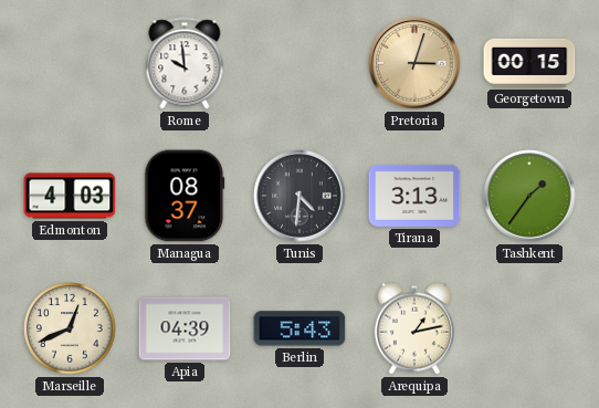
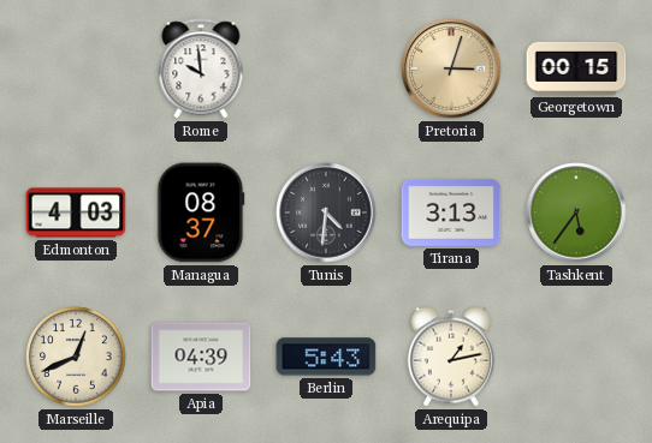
Tashkent: 1:36 -> 5:36 (576, 212)
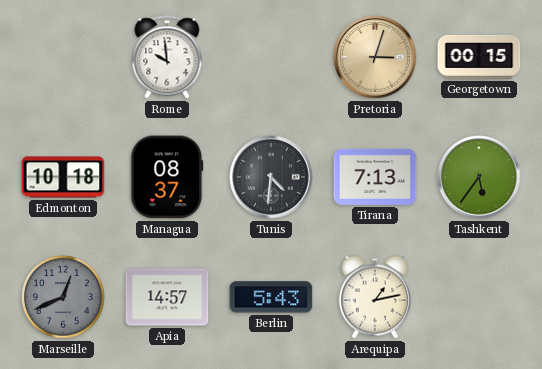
Edmonton: 4:03 -> 10:18 (63, 177)
Tirana: 3:13 -> 7:13 (375, 177)
Marseille dial: cream -> grey (63, 297)
Apia: 04:39 -> 14:57 (167, 297)
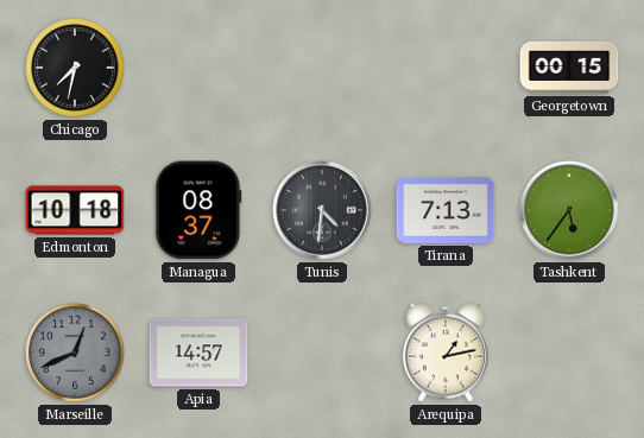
Chicago: none -> 7:32 (75, 68)
Rome: 9:59 -> none (167, 57)
Pretoria: 3:03 -> none (375, 57)
Berlin: 5:43 -> none (271, 297)
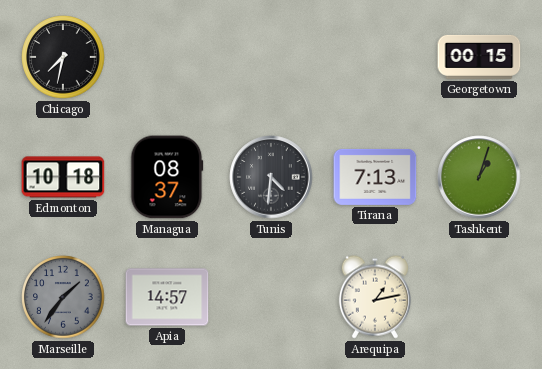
Tashkent: 5:36 -> 1:03 (479, 177)
Marseille: 12:41 -> 1:36 (63, 297)
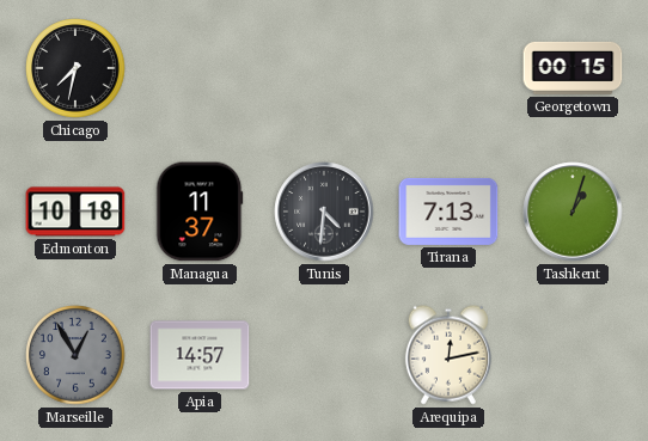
Managua: 08:37 -> 11:37 (200, 212)
Marseille: 1:36 -> 12:55 (75, 355)
Arequipa: 1:13 -> 12:13 (448, 355)
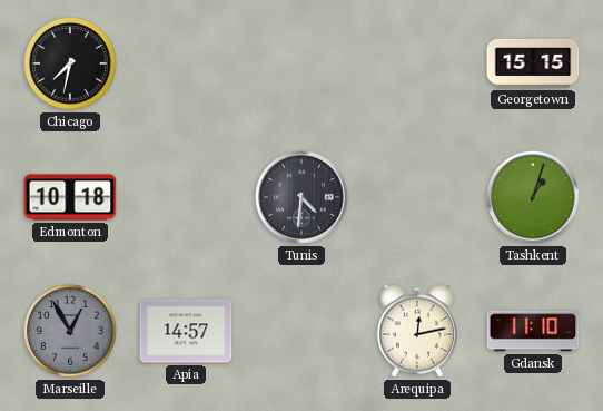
Georgetown: 00:15 -> 15:15 (533, 63)
Managua: 11:37 -> none (200, 212)
Tirana: 7:13 -> none (448, 212)
Gdansk: none -> 11:10 (533, 331)
